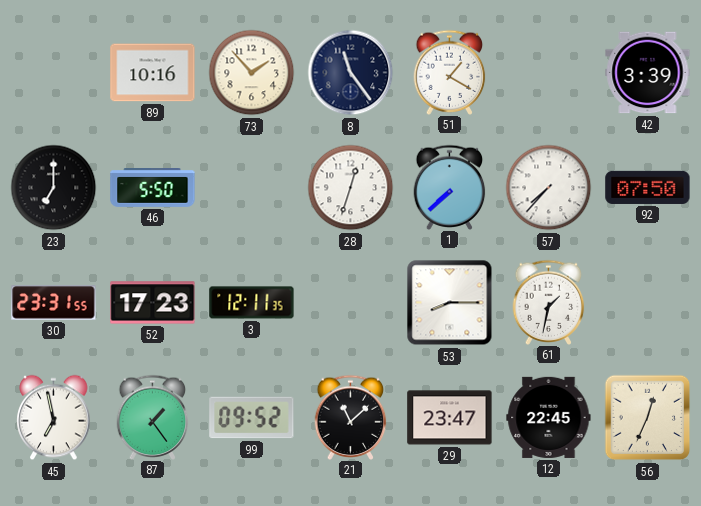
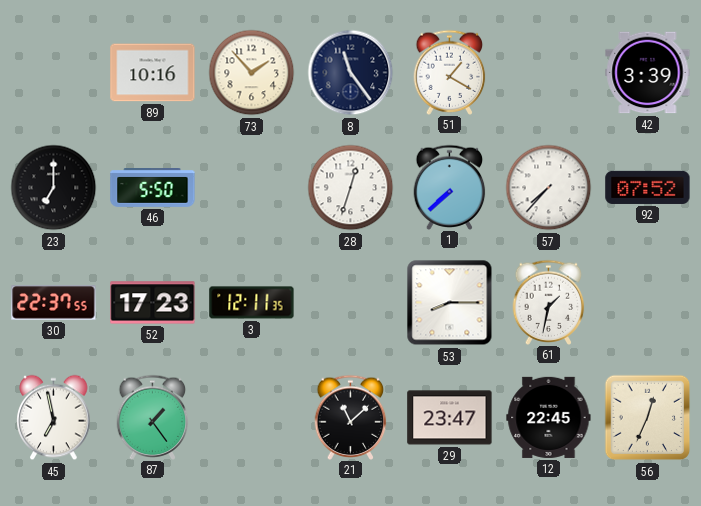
92: 07:50 -> 07:52 (648, 187)
30: 23:31 -> 22:37 (54, 303)
99: 09:52 -> none (252, 418)
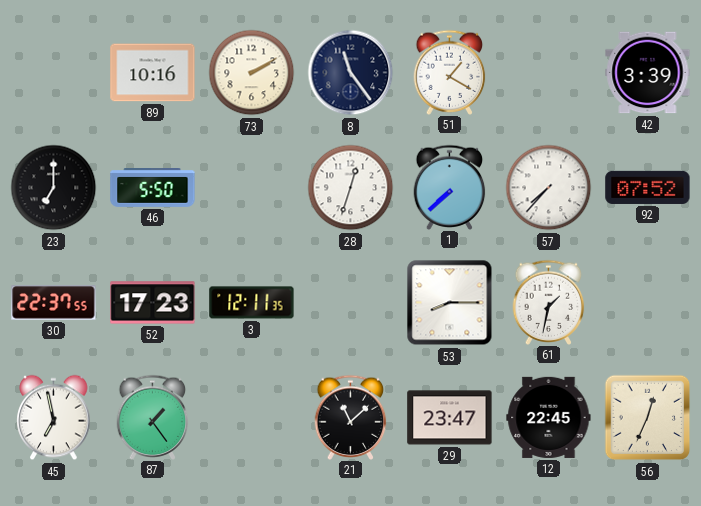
73: 1:53 -> 2:10 (252, 73)
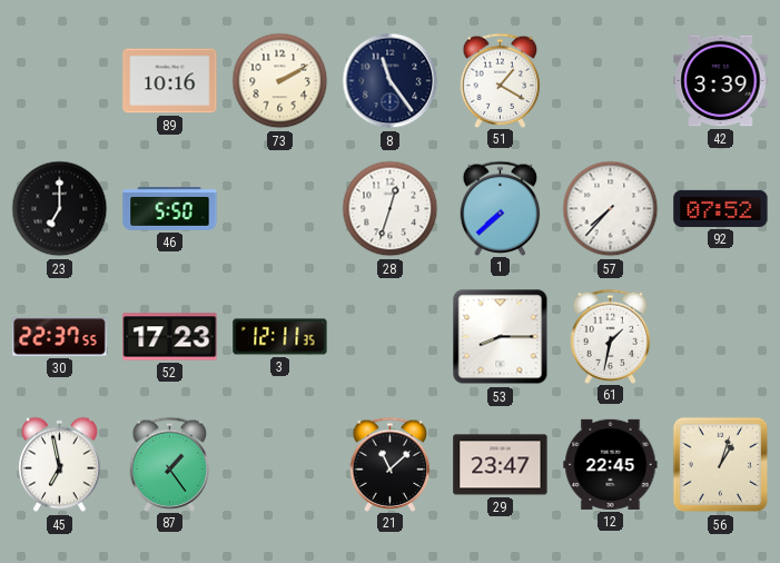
56: 12:34 -> 1:03 (721, 465)
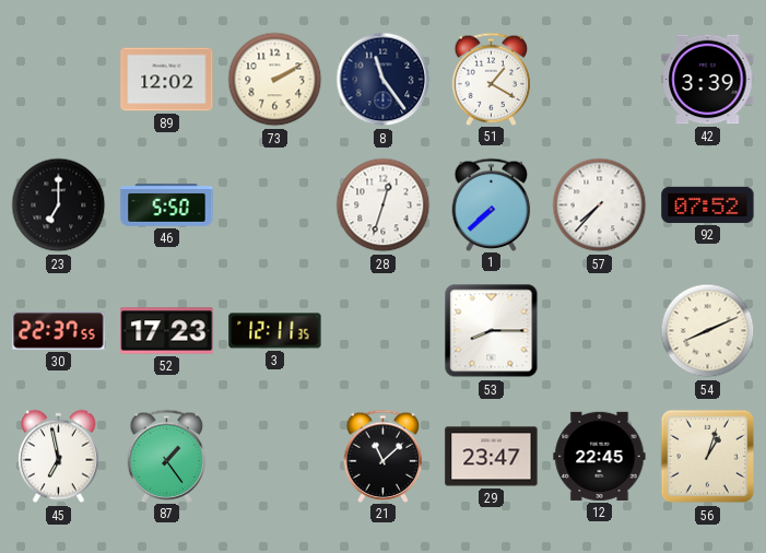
89: 10:16 -> 12:02 (167, 80)
61: 1:32 -> none (611, 336)
54: none -> 8:11 (708, 331)
